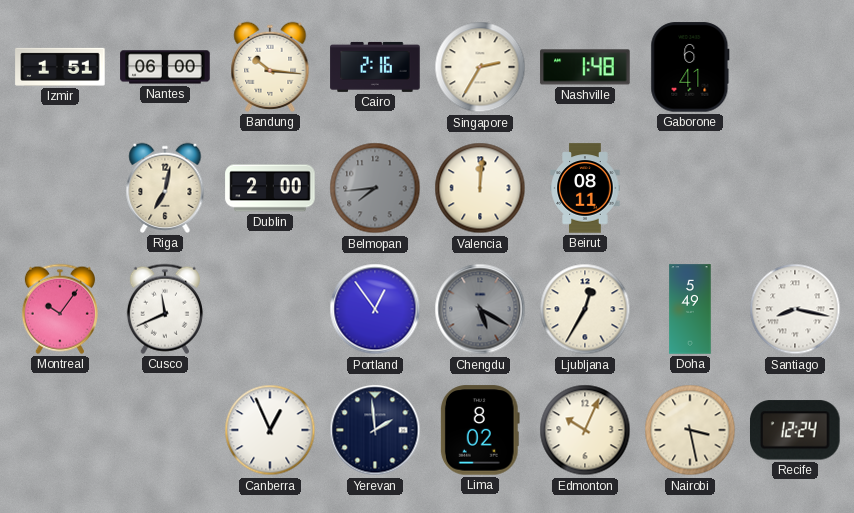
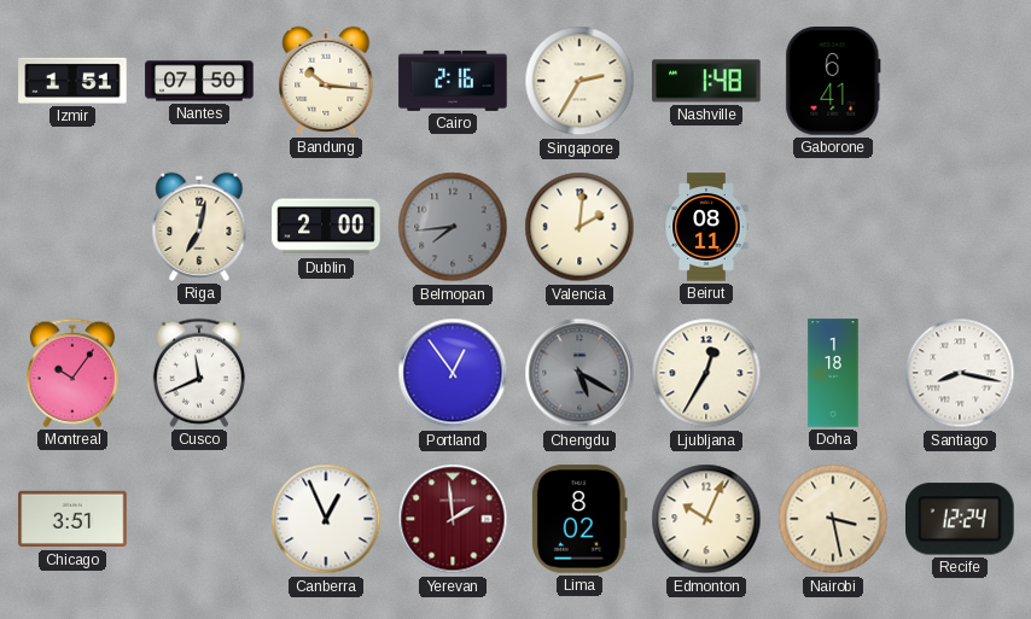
Nantes: 06:00 -> 07:50 (199, 81)
Valencia: 12:01 -> 2:01 (579, 227)
Doha: 5:49 -> 1:18 (833, 373)
Chicago: none -> 3:51 (72, 519)
Yerevan dial: navy -> burgundy (453, 519)
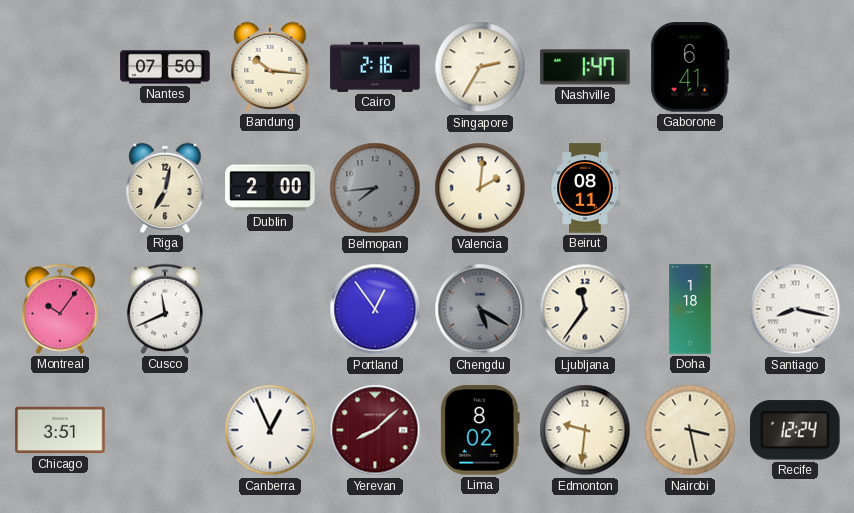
Izmir: 1:51 -> none (72, 81)
Nashville: 1:48 -> 1:47 (585, 67)
Ljubljana: 12:35 -> 11:36 (585, 309)
Yerevan: 1:59 -> 8:08 (375, 430)
Edmonton: 10:04 -> 9:31 (585, 430)
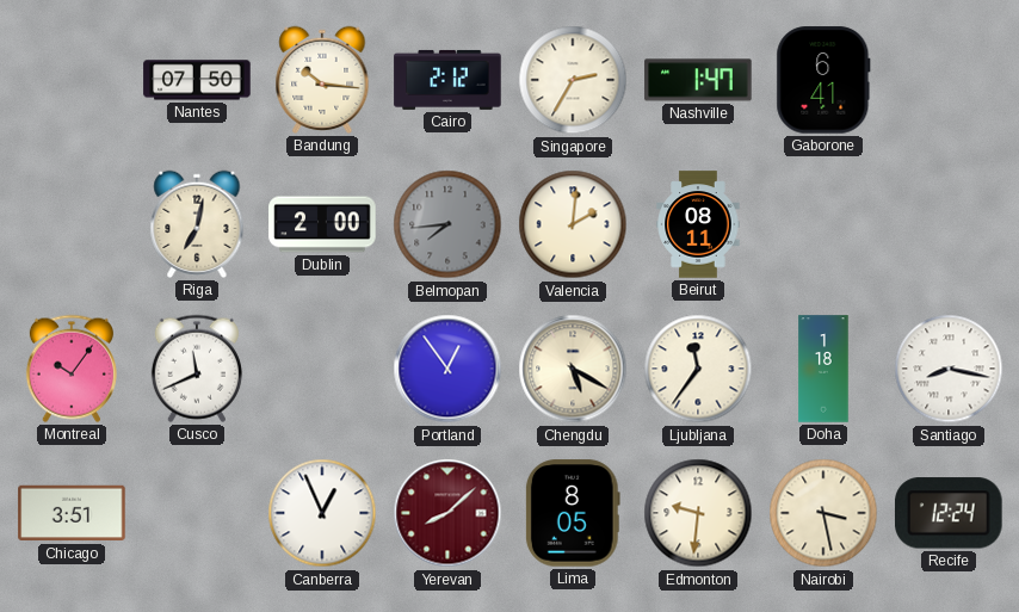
Cairo: 2:16 -> 2:12 (447, 80)
Chengdu dial: grey -> cream (573, 369)
Lima: 8:02 -> 8:05 (573, 513)
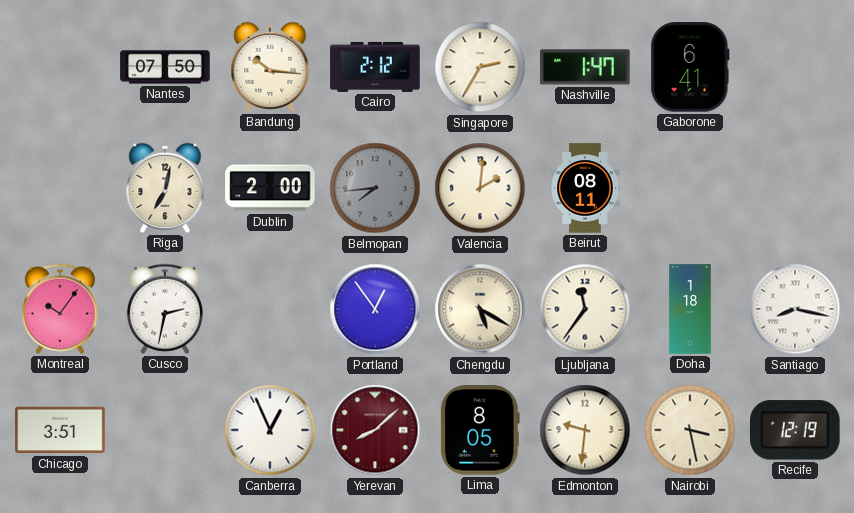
Cusco: 11:41 -> 2:32 (165, 309)
Recife: 12:24 -> 12:19 (796, 430)
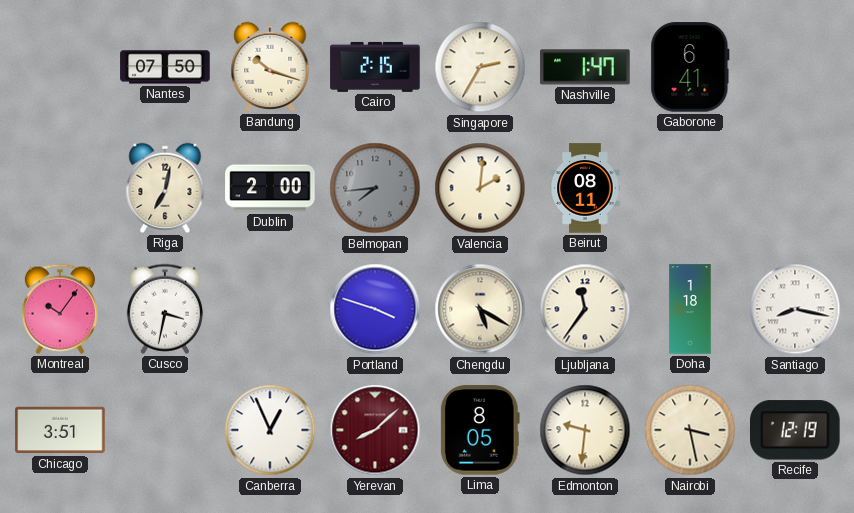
Bandung: 10:16 -> 10:18 (270, 67)
Cairo: 2:12 -> 2:15 (375, 67)
Cusco: 2:32 -> 3:32 (165, 309)
Portland: 12:54 -> 3:48 (375, 309)
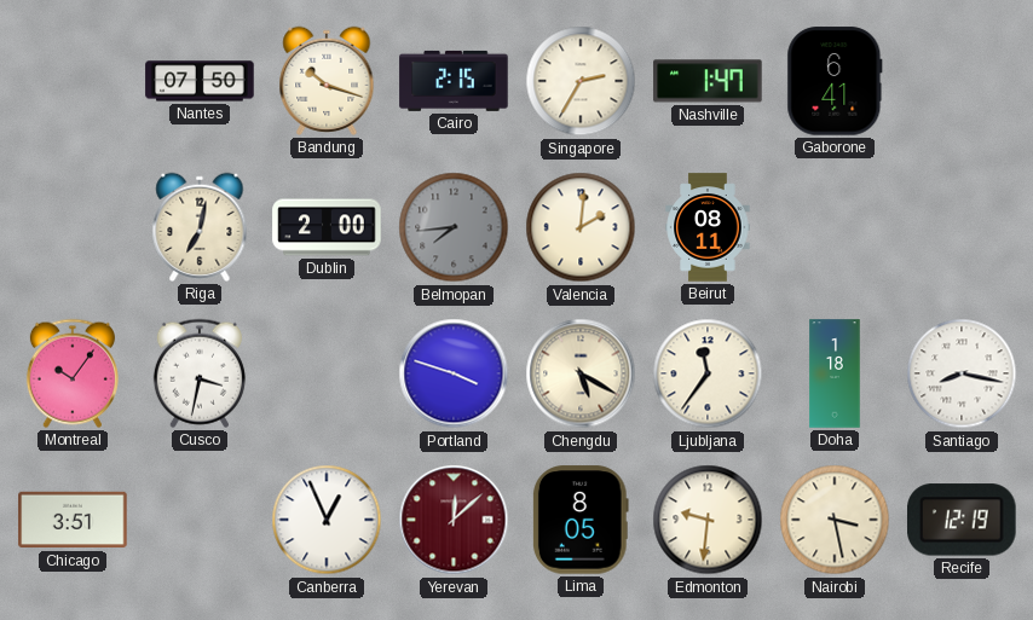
Yerevan: 8:08 -> 12:08 (454, 520)
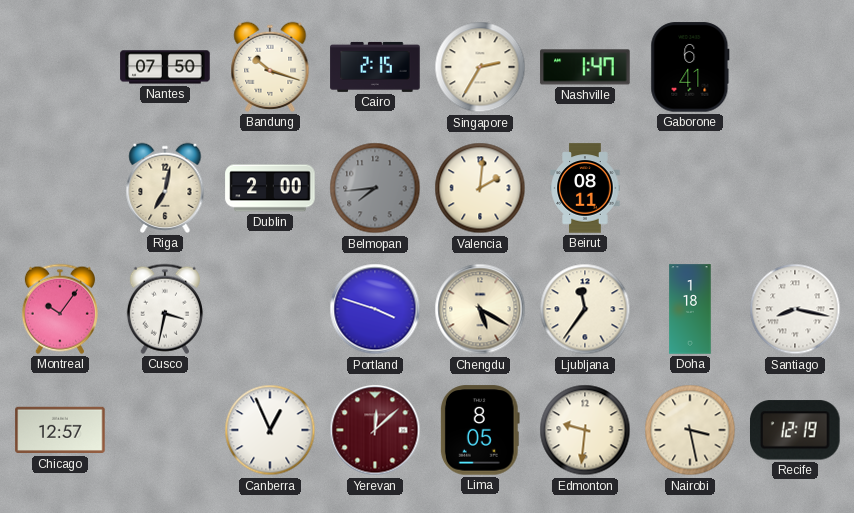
Chicago: 3:51 -> 12:57 (60, 430)
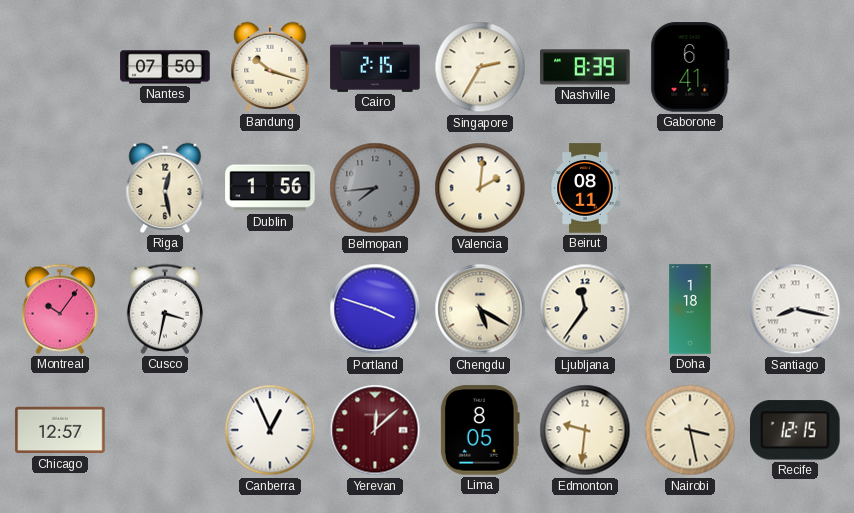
Nashville: 1:47 -> 8:39 (585, 67)
Riga: 7:02 -> 12:28 (165, 188)
Dublin: 2:00 -> 1:56 (270, 188)
Recife: 12:19 -> 12:15 (796, 430)
